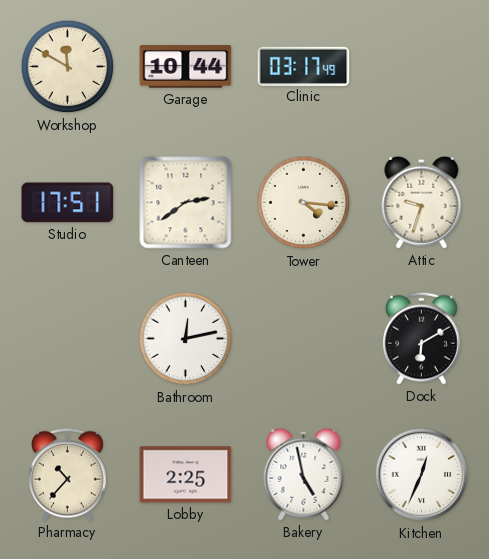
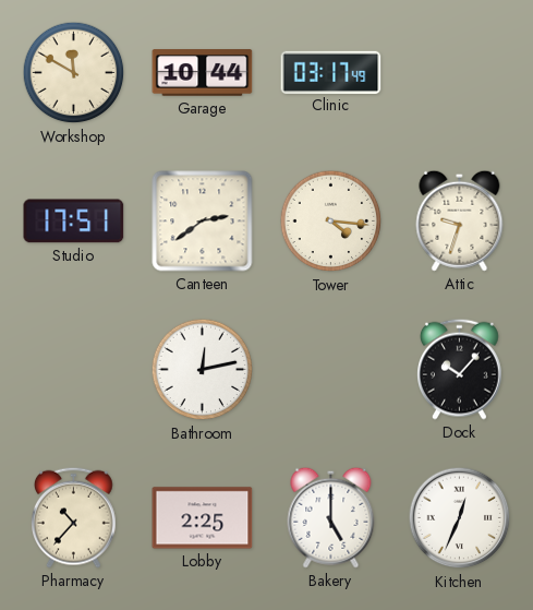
Dock: 6:10 -> 10:07 (460, 369)
Bakery: 4:58 -> 5:00 (331, 517)
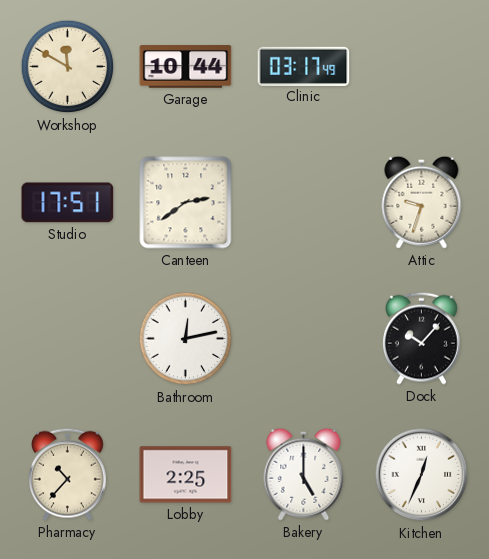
Tower: 4:16 -> none (331, 222)
